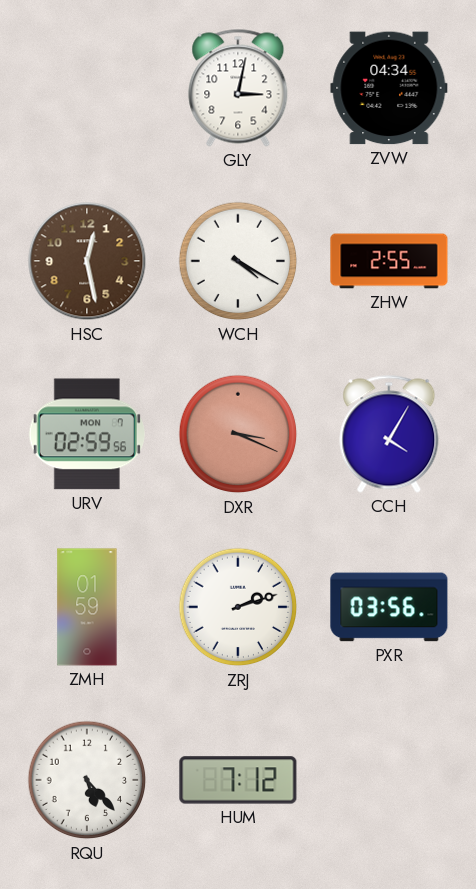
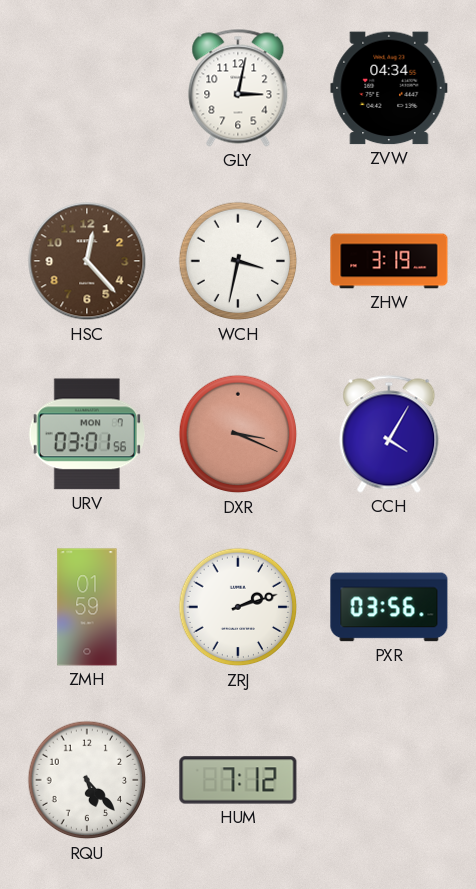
HSC: 12:28 -> 12:23 (87, 261)
WCH: 4:20 -> 3:32 (238, 261)
ZHW: 2:55 -> 3:19 (389, 261)
URV: 02:59 -> 03:01 (87, 434)
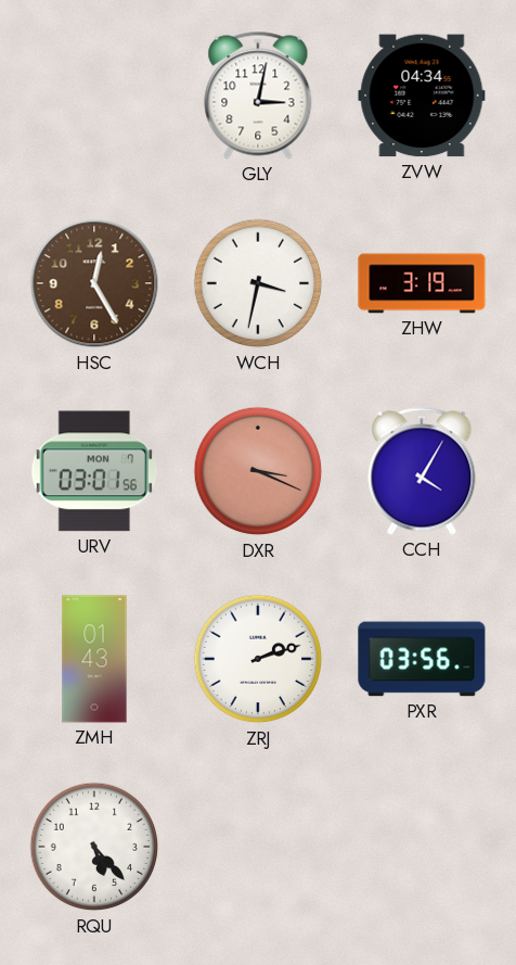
HSC: 12:23 -> 12:25 (94, 283)
ZMH: 01:59 -> 01:43 (94, 659)
HUM: 7:12 -> none (238, 780)
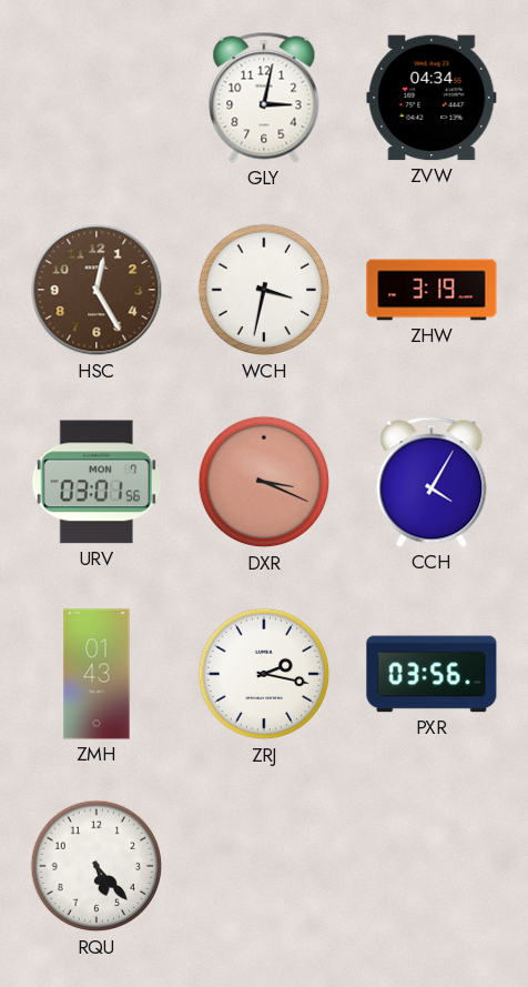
ZRJ: 2:12 -> 2:17 (264, 674)
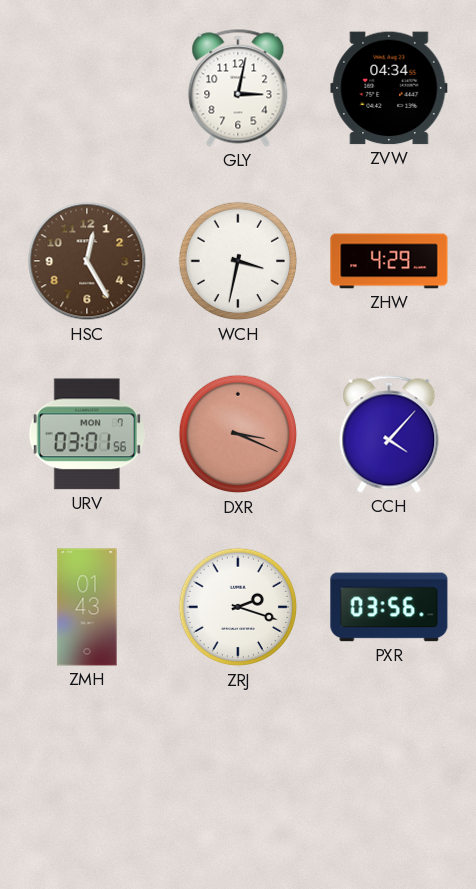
ZHW: 3:19 -> 4:29 (389, 261)
CCH: 4:05 -> 4:07 (389, 434)
ZRJ: 2:17 -> 2:18 (238, 607)
RQU: 5:23 -> none (97, 866)
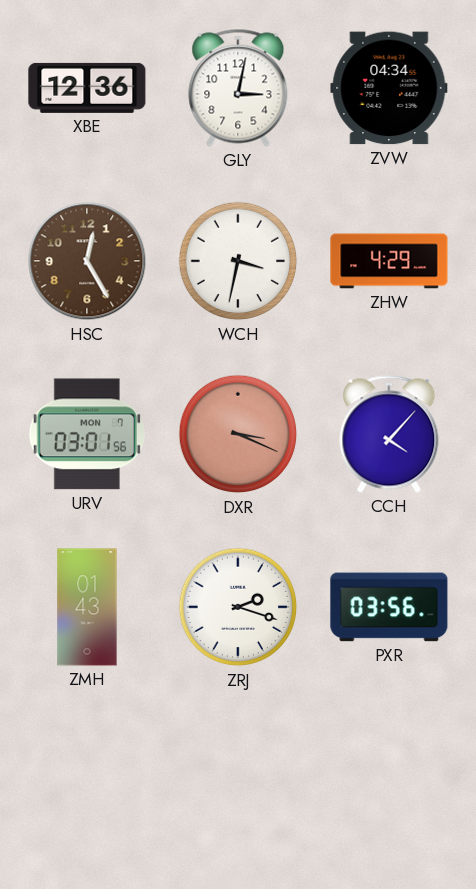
XBE: none -> 12:36 (87, 88)
